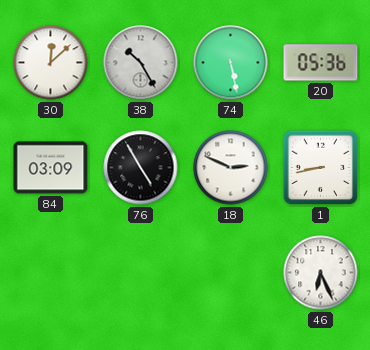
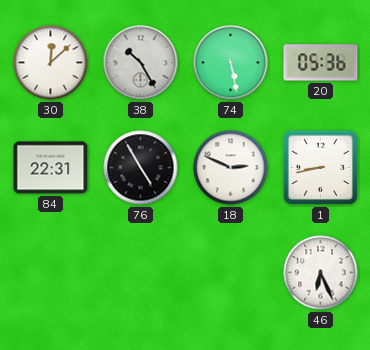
84: 03:09 -> 22:31 (51, 168)
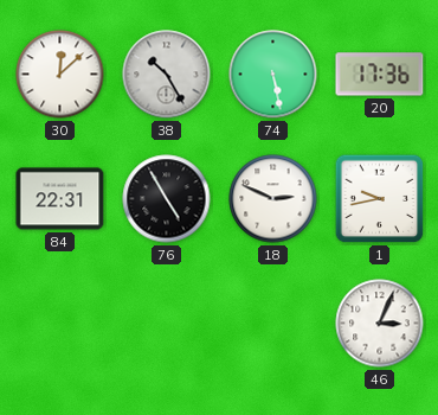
20: 05:36 -> 17:36 (380, 75)
1: 8:43 -> 9:43 (380, 199)
46: 6:26 -> 3:04 (380, 324)
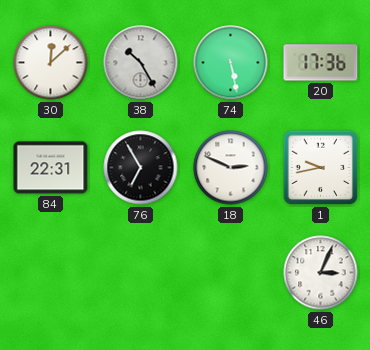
76: 4:55 -> 6:55 (141, 168)
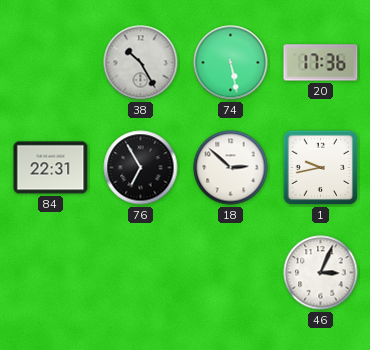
30: 12:08 -> none (51, 63)
18: 2:49 -> 2:52 (231, 168)
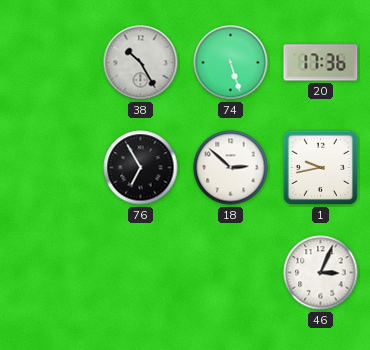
74: 5:28 -> 5:27 (231, 63)
84: 22:31 -> none (51, 168)
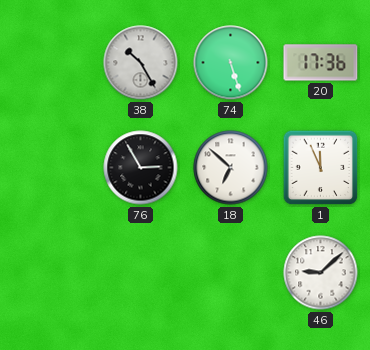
76: 6:55 -> 2:55 (141, 168)
18: 2:52 -> 6:52 (231, 168)
1: 9:43 -> 11:56 (321, 168)
46: 3:04 -> 9:08 (321, 273)
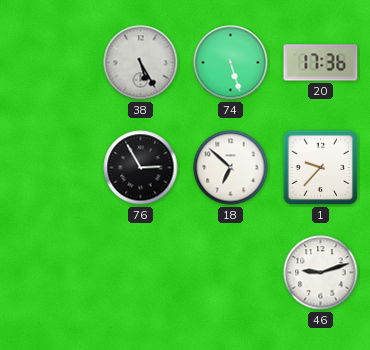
38: 10:25 -> 5:25 (141, 63)
1: 11:56 -> 9:37 (321, 168)
46: 9:08 -> 9:12 (321, 273)
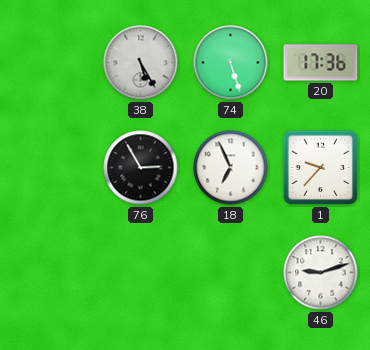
18: 6:52 -> 6:56 (231, 168)
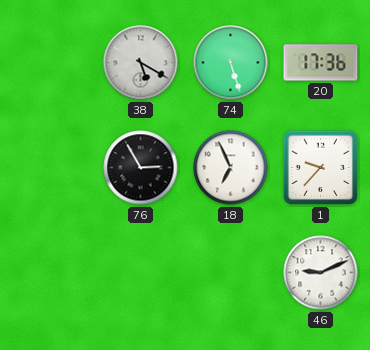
38: 5:25 -> 5:20 (141, 63)
46: 9:12 -> 9:11 (321, 273)
